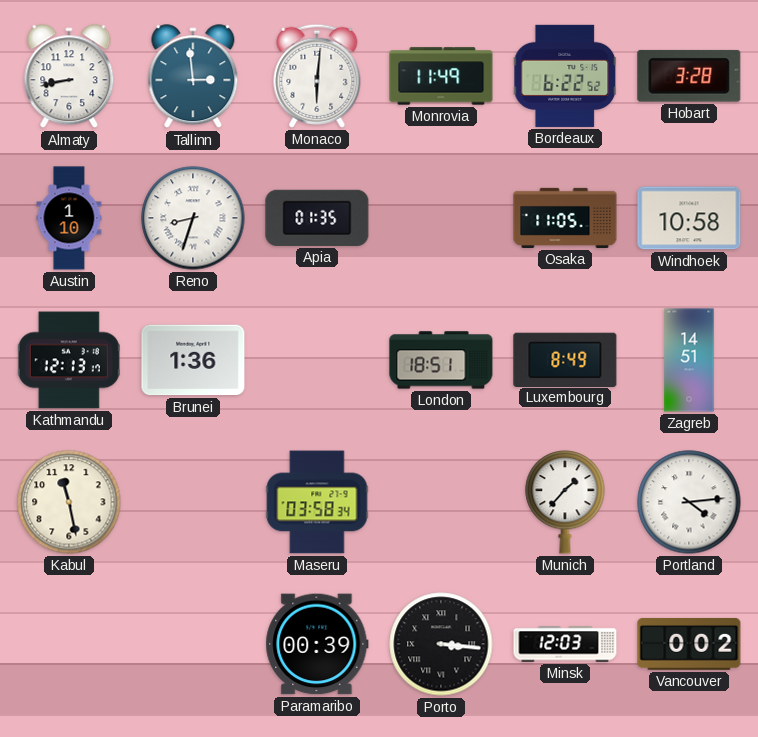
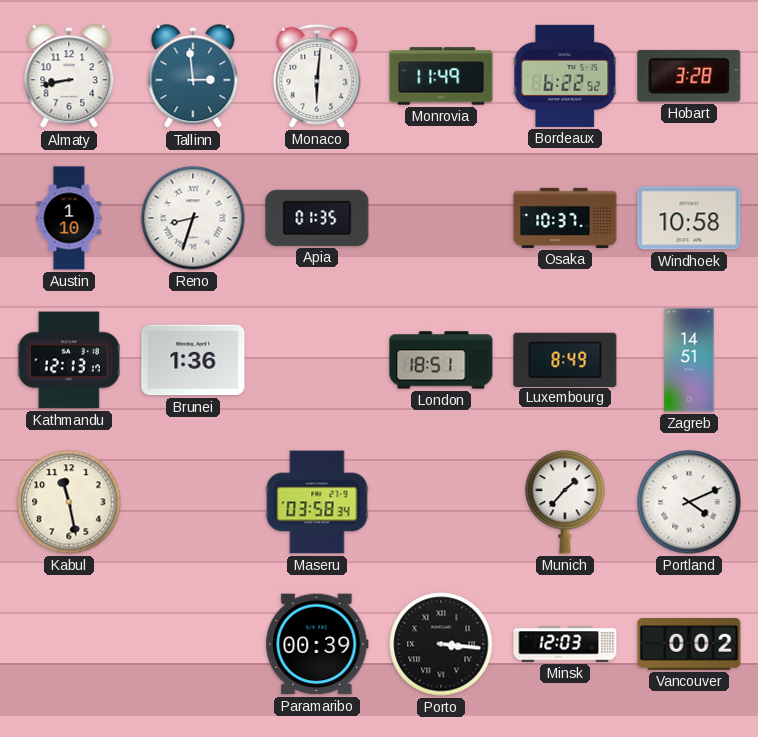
Osaka: 11:05 -> 10:37 (565, 218)
Portland: 4:14 -> 4:11 (689, 502)
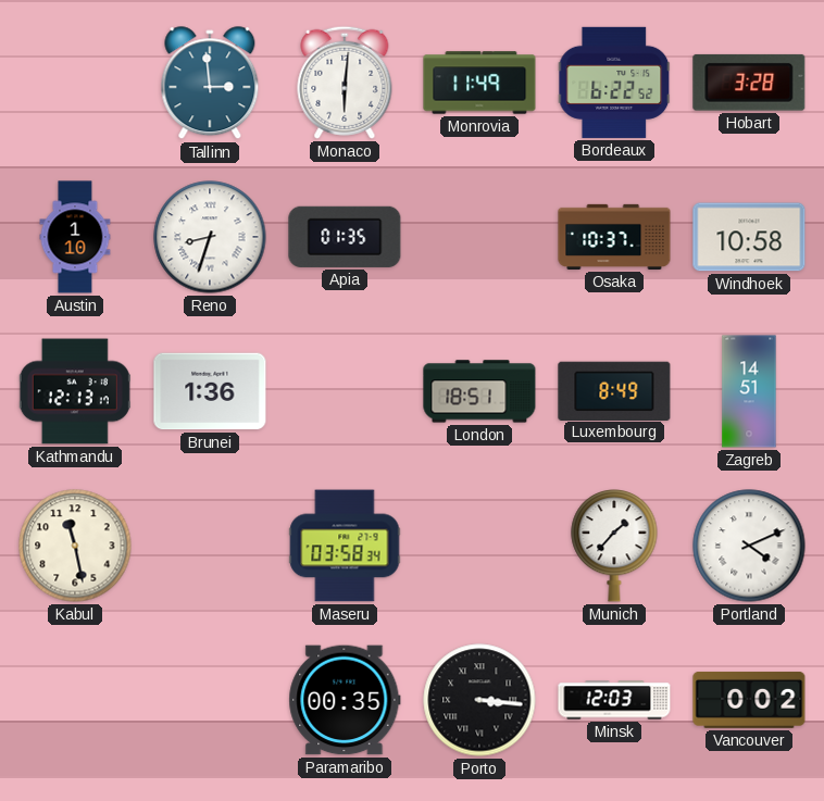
Almaty: 8:43 -> none (69, 77)
Paramaribo: 00:39 -> 00:35 (345, 700)
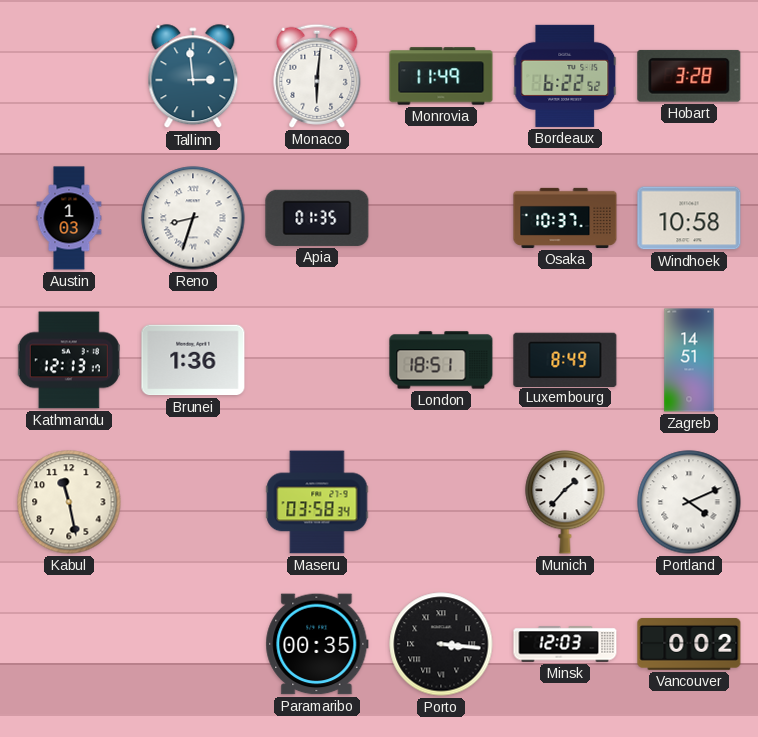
Austin: 1:10 -> 1:03 (69, 218)
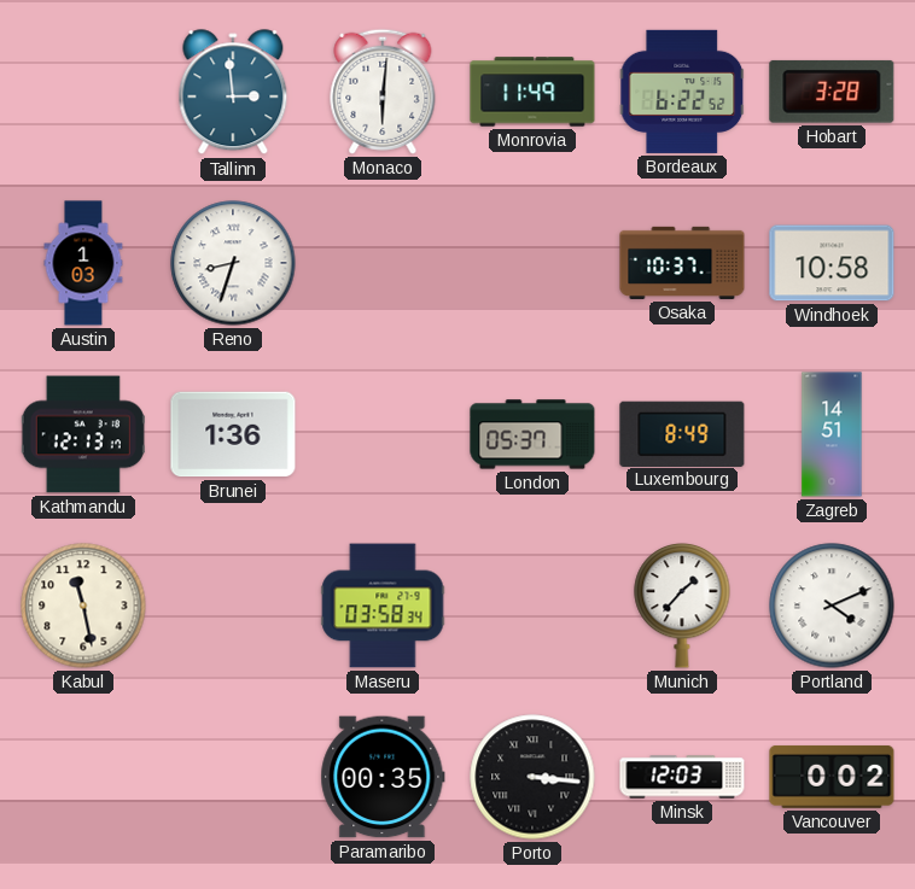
Apia: 01:35 -> none (317, 218)
London: 18:51 -> 05:37 (532, 434)
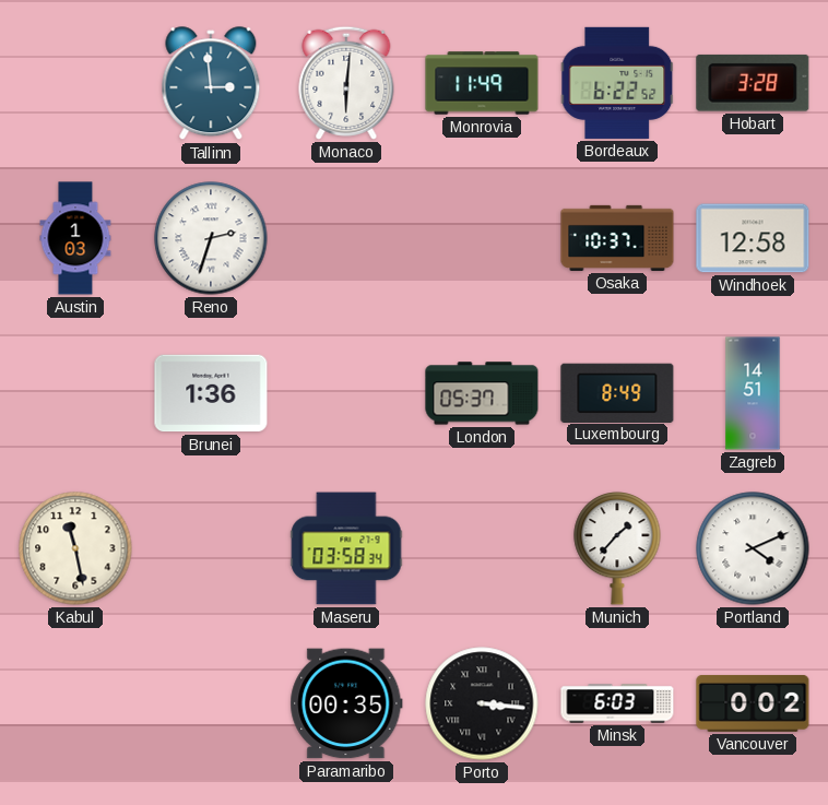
Reno: 8:33 -> 2:33 (211, 238)
Windhoek: 10:58 -> 12:58 (753, 238)
Kathmandu: 12:13 -> none (83, 434)
Minsk: 12:03 -> 6:03 (617, 703)
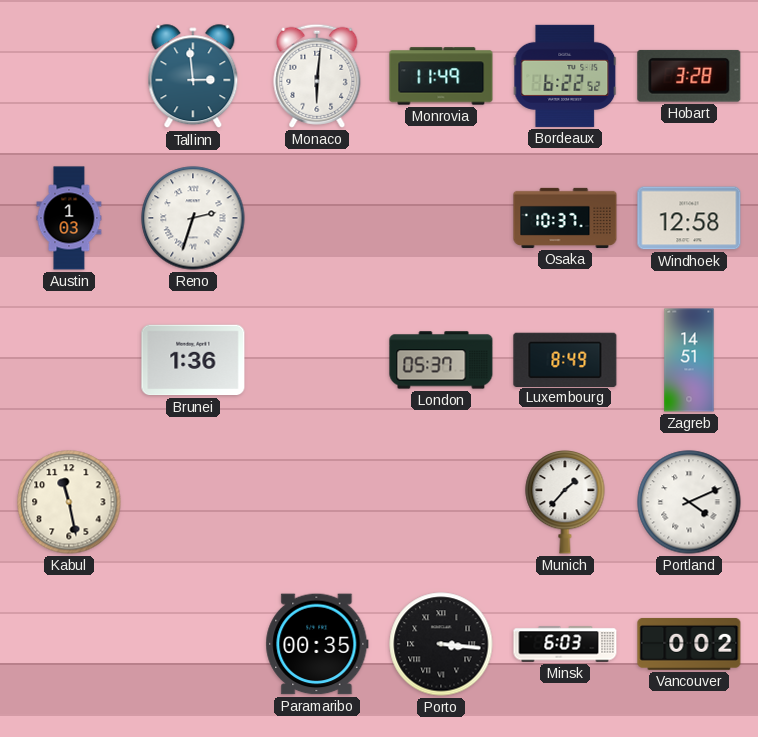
Maseru: 03:58 -> none (346, 548)
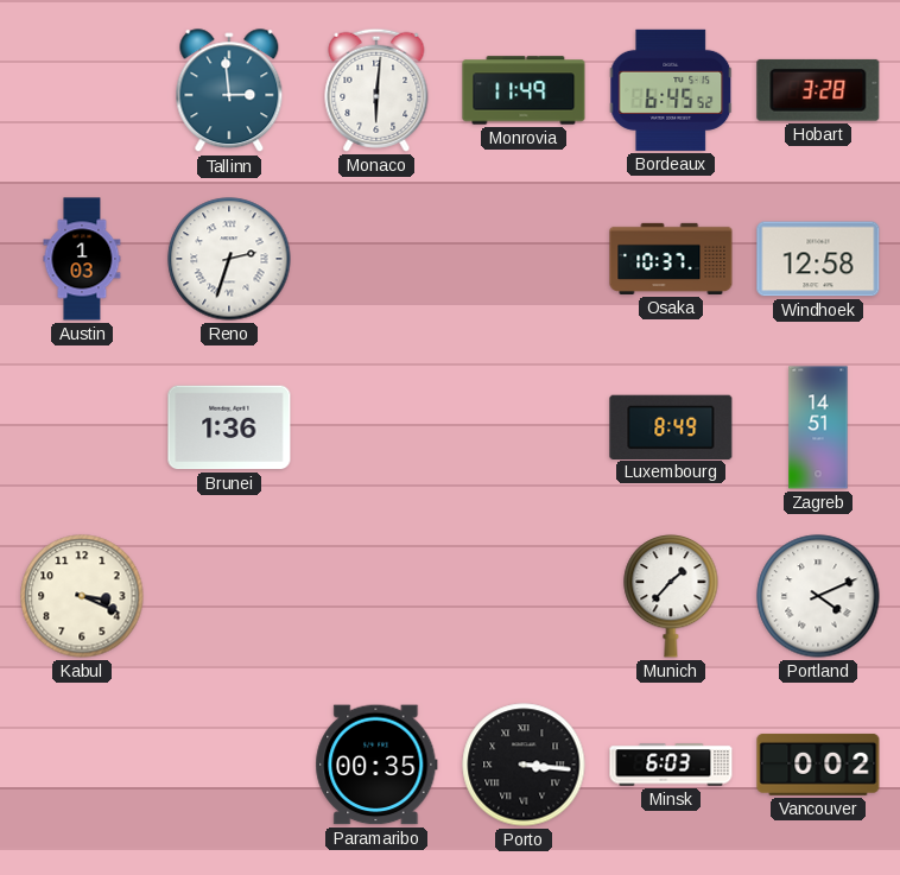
Bordeaux: 6:22 -> 6:45 (671, 90)
London: 05:37 -> none (441, 360)
Kabul: 11:28 -> 3:19 (82, 596)
